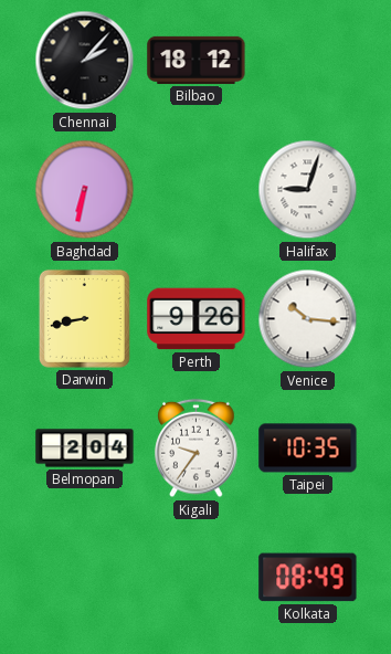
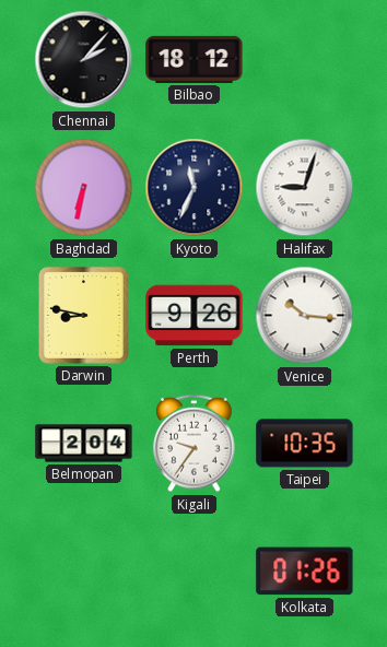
Kyoto: none -> 11:34 (195, 188)
Darwin: 8:43 -> 8:47 (83, 315)
Kolkata: 08:49 -> 01:26 (305, 572)
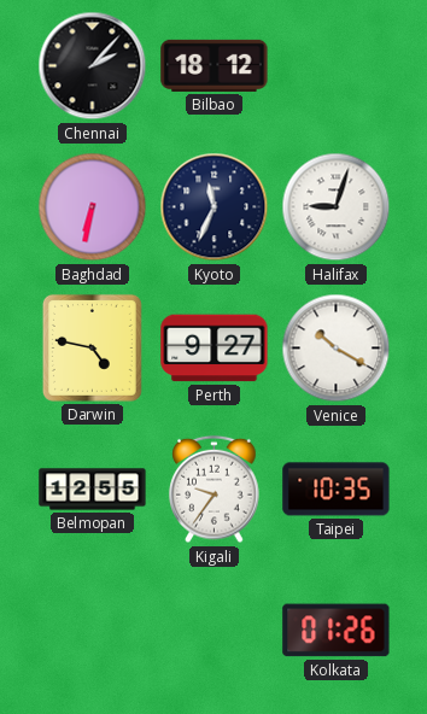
Darwin: 8:47 -> 4:47 (92, 347)
Perth: 9:26 -> 9:27 (215, 349)
Venice: 10:16 -> 10:20 (337, 349)
Belmopan: 2:04 -> 12:55 (93, 490)
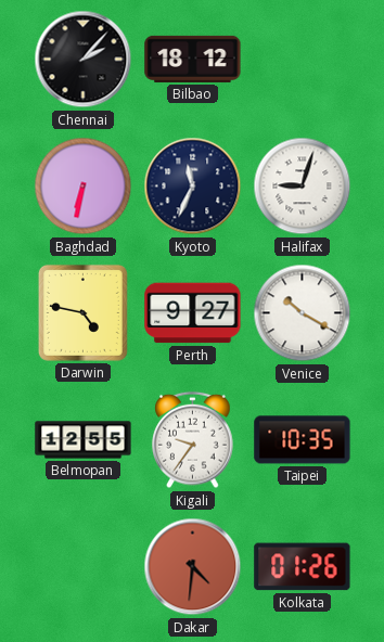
Dakar: none -> 4:31 (193, 567)
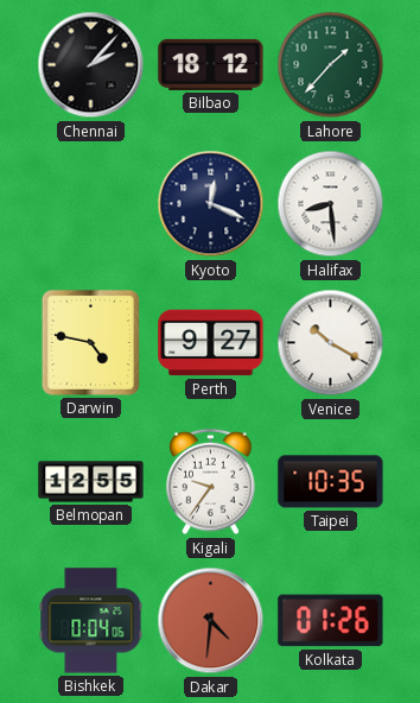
Lahore: none -> 1:37 (331, 65)
Baghdad: 6:32 -> none (84, 187)
Kyoto: 11:34 -> 12:19 (211, 204)
Halifax: 9:03 -> 8:29 (331, 204)
Bishkek: none -> 0:04 (91, 621)
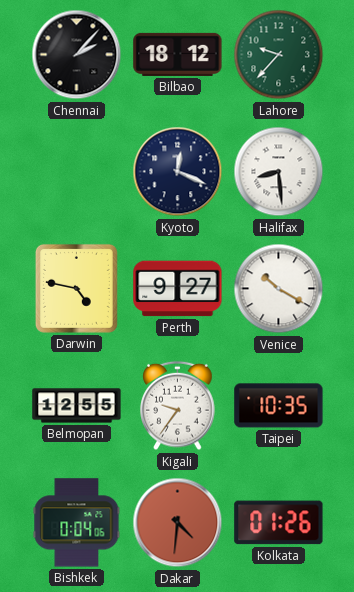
Lahore: 1:37 -> 9:37 (279, 55)
